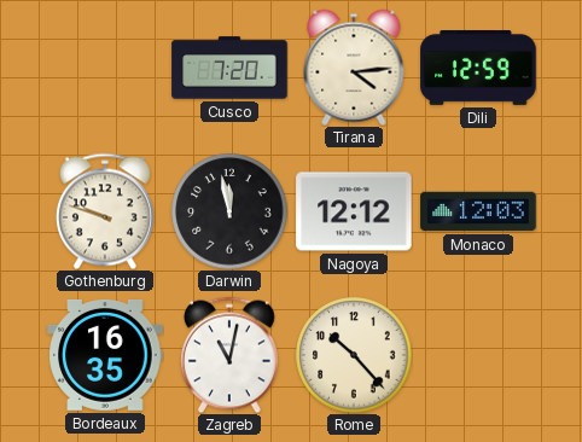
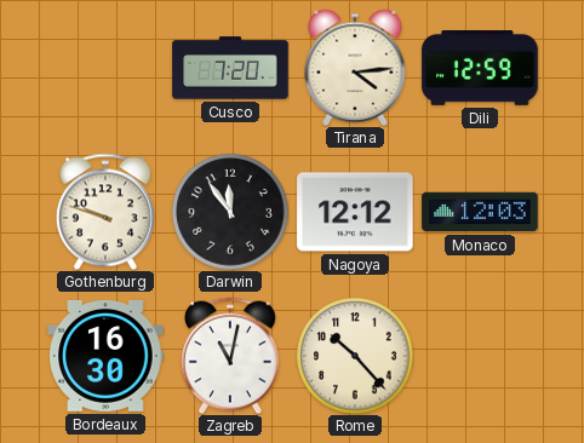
Darwin: 11:58 -> 11:54 (230, 212)
Bordeaux: 16:35 -> 16:30 (105, 356)
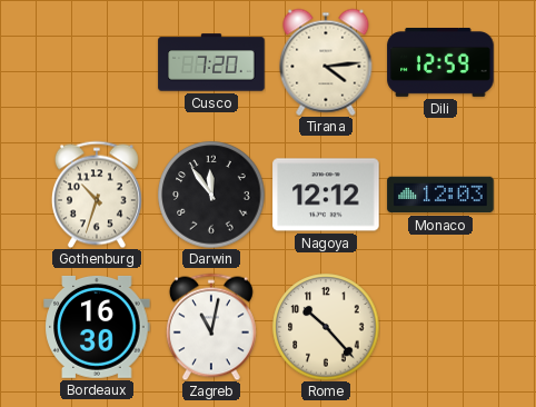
Gothenburg: 9:48 -> 10:33 (97, 195)
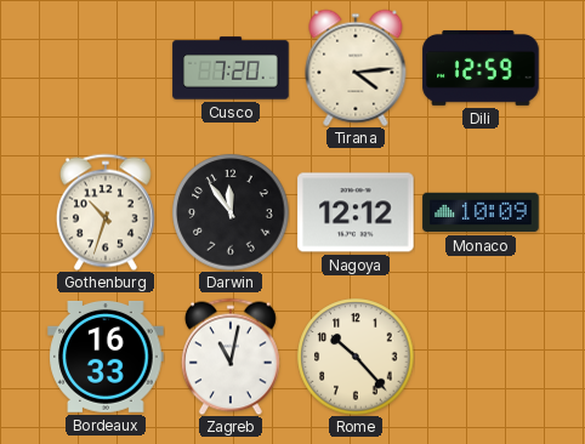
Monaco: 12:03 -> 10:09 (481, 212)
Bordeaux: 16:30 -> 16:33 (106, 357)
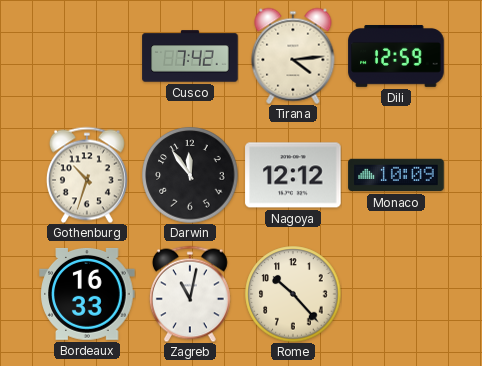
Cusco: 7:20 -> 7:42 (190, 56)
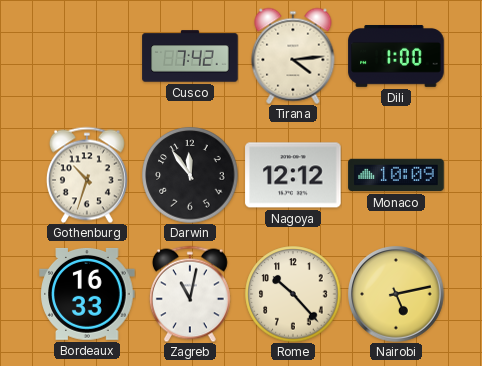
Dili: 12:59 -> 1:00 (396, 57)
Nairobi: none -> 5:13 (396, 294)
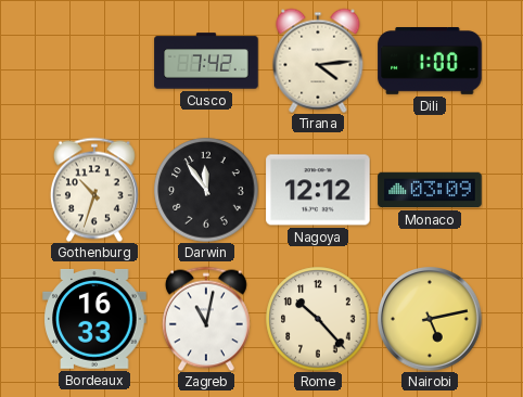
Monaco: 10:09 -> 03:09 (430, 190)
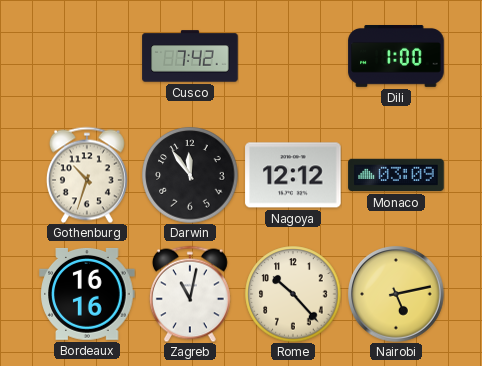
Tirana: 4:14 -> none (318, 61)
Bordeaux: 16:33 -> 16:16 (87, 294)
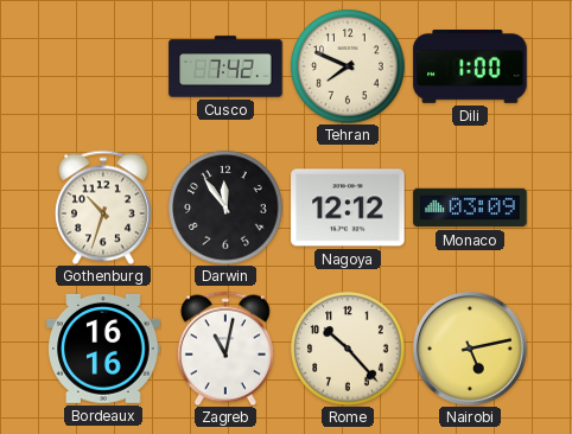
Tehran: none -> 7:49 (348, 66)
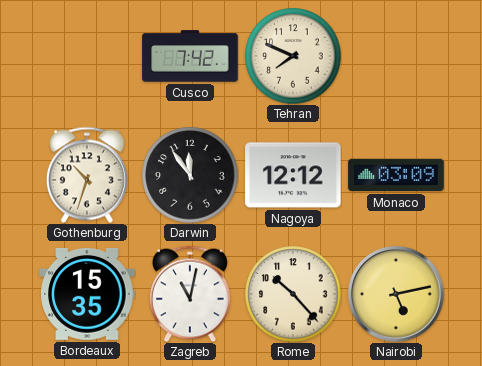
Dili: 1:00 -> none (470, 68)
Bordeaux: 16:16 -> 15:35 (87, 294)
